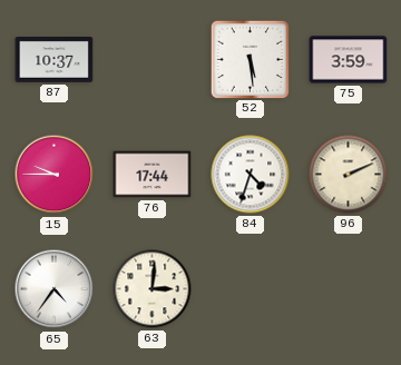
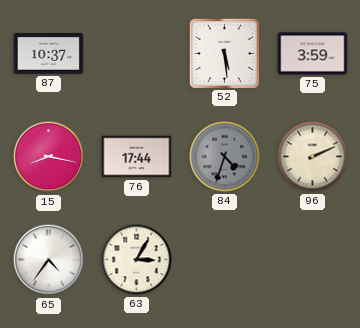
15: 9:45 -> 8:17 (49, 157)
84 dial: white -> grey (225, 157)
63: 3:01 -> 3:05 (137, 260)
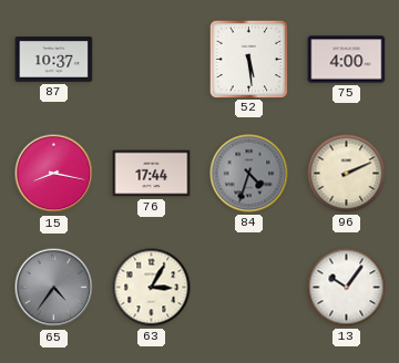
75: 3:59 -> 4:00 (347, 60)
65 dial: white -> grey (54, 288)
13: none -> 10:06 (347, 288)
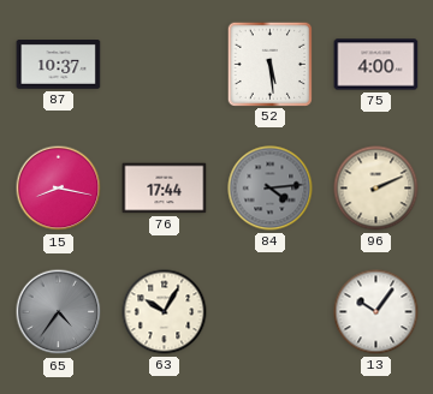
84: 4:33 -> 4:14 (271, 189)
63: 3:05 -> 10:05 (165, 312)
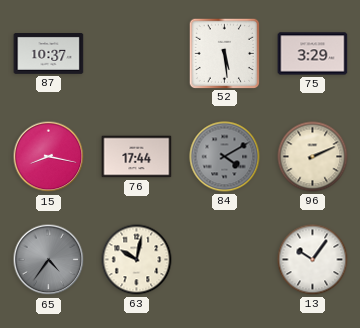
75: 4:00 -> 3:29 (313, 54)
84: 4:14 -> 4:10 (225, 157)
63: 10:05 -> 10:02 (137, 260)
